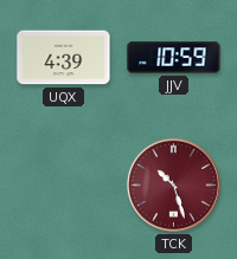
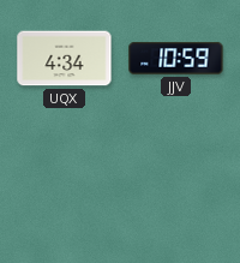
UQX: 4:39 -> 4:34 (65, 59)
TCK: 10:27 -> none (173, 184)
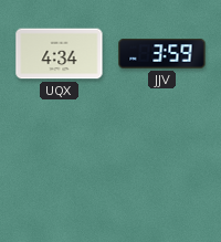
JJV: 10:59 -> 3:59 (162, 54)
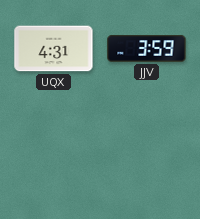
UQX: 4:34 -> 4:31 (54, 49)
